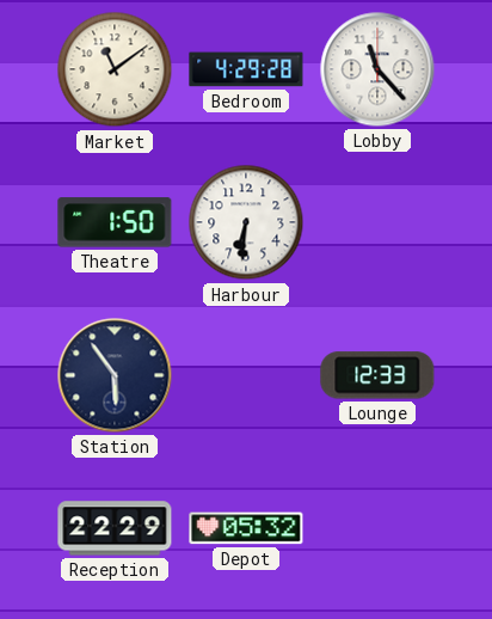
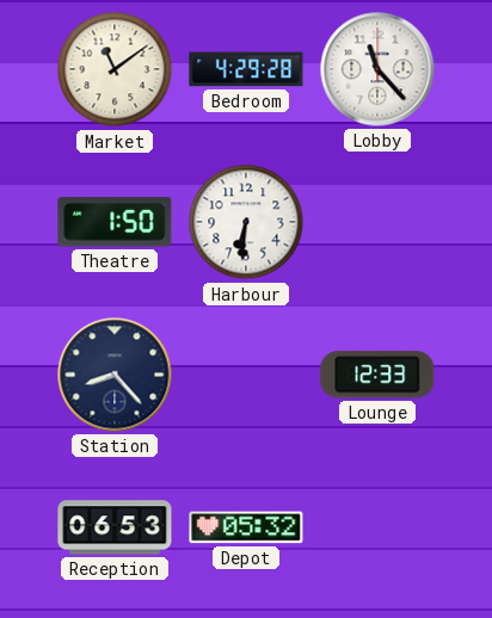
Station: 5:54 -> 8:23 (115, 375)
Reception: 22:29 -> 06:53 (115, 527)
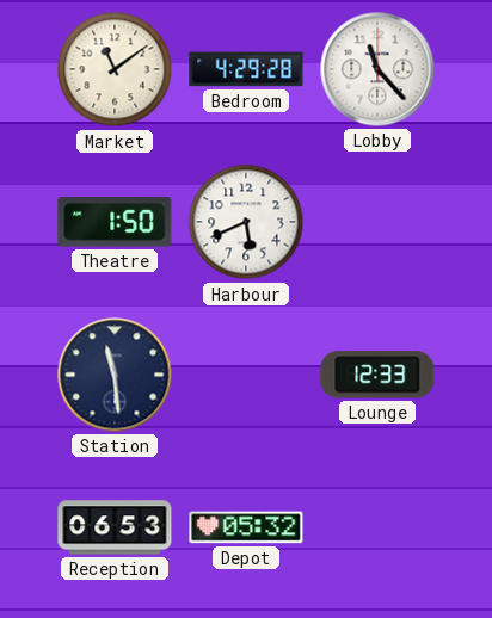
Harbour: 6:31 -> 5:41 (246, 222)
Station: 8:23 -> 11:29 (115, 375)
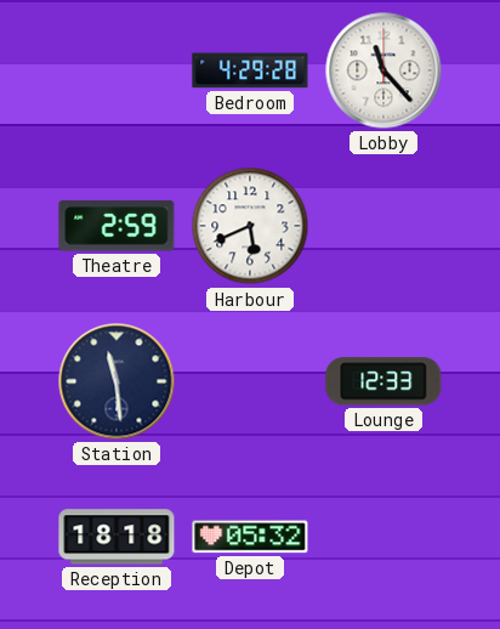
Market: 11:09 -> none (115, 69)
Theatre: 1:50 -> 2:59 (117, 226)
Reception: 06:53 -> 18:18 (117, 537)
